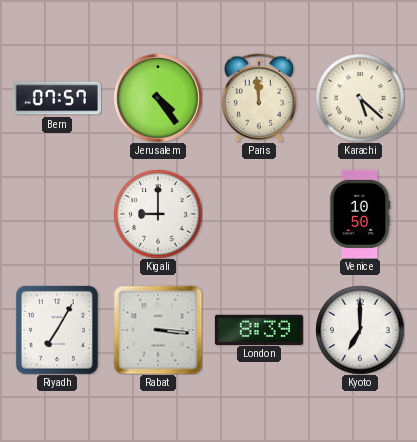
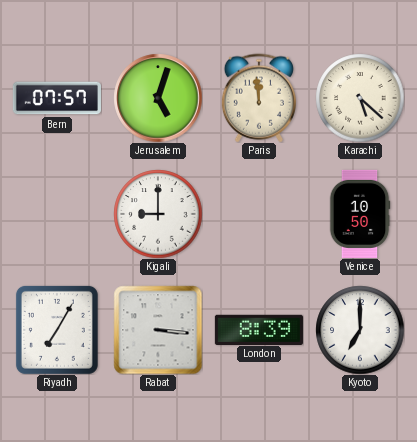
Jerusalem: 4:24 -> 5:03 (158, 98)
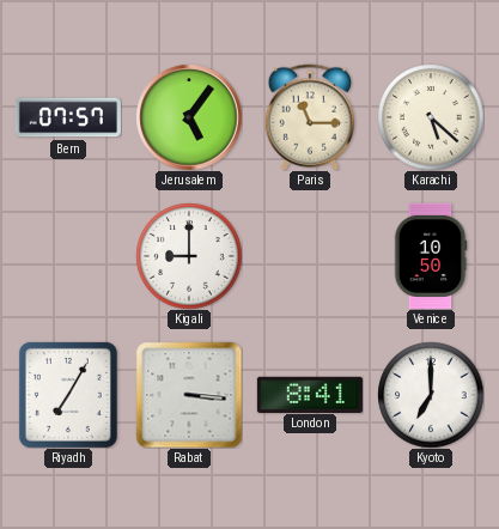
Jerusalem: 5:03 -> 5:06 (189, 117)
Paris: 11:59 -> 11:15 (310, 117)
London: 8:39 -> 8:41 (310, 394)
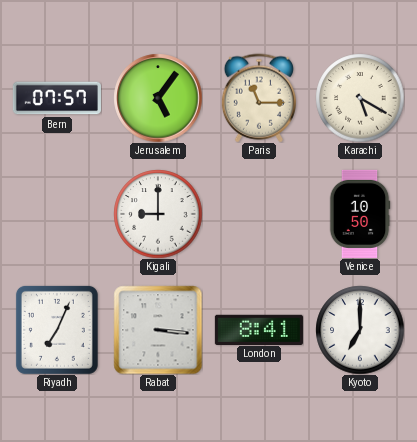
Karachi: 5:22 -> 5:20 (360, 98)
Riyadh: 7:05 -> 7:04 (57, 330)
